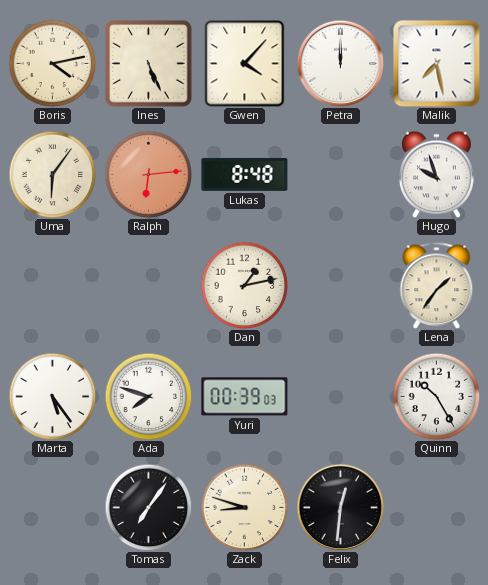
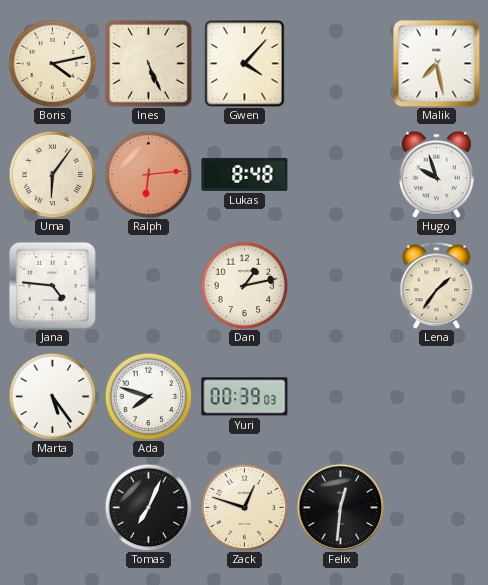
Petra: 12:00 -> none (340, 63)
Jana: none -> 4:46 (52, 285)
Quinn: 10:25 -> none (436, 396)
Tomas: 7:06 -> 7:04 (148, 507)
Zack: 8:48 -> 12:48 (244, 507)
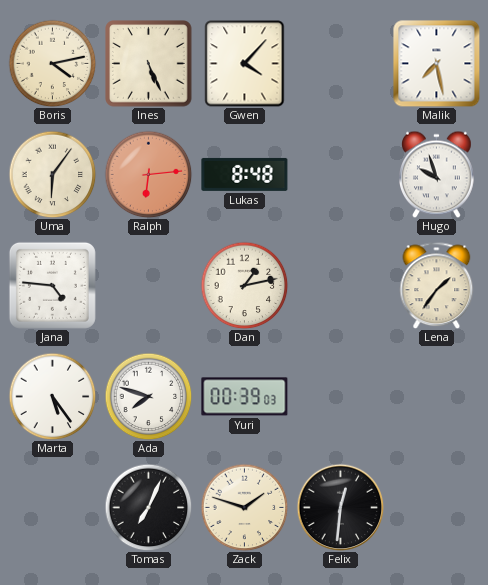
Zack: 12:48 -> 1:48 (244, 507)
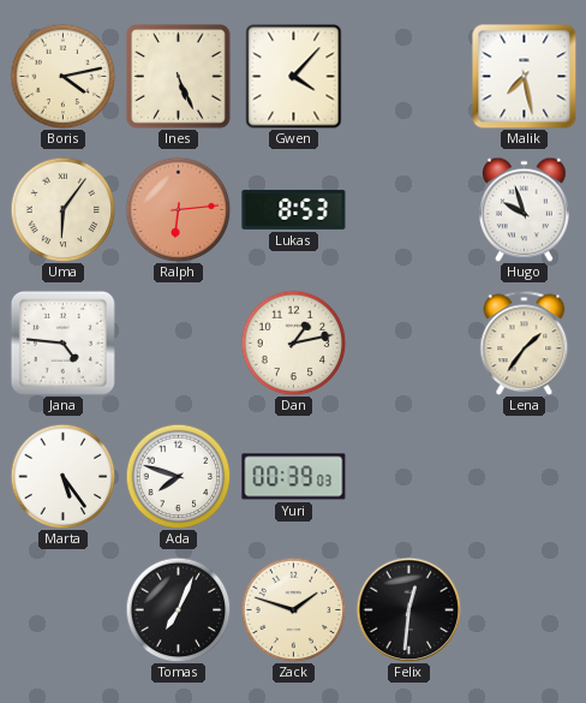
Lukas: 8:48 -> 8:53 (294, 209)
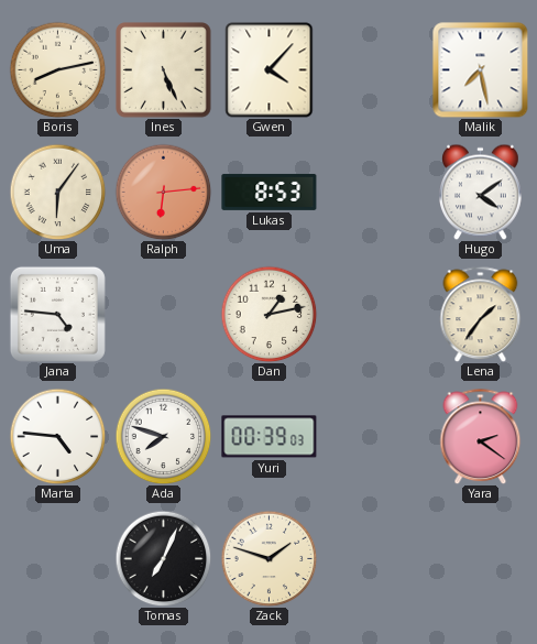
Boris: 4:13 -> 8:13 (57, 69)
Hugo: 9:57 -> 4:09 (481, 192)
Marta: 5:24 -> 4:46 (57, 436)
Yara: none -> 2:21 (481, 436)
Felix: 12:31 -> none (408, 609)
